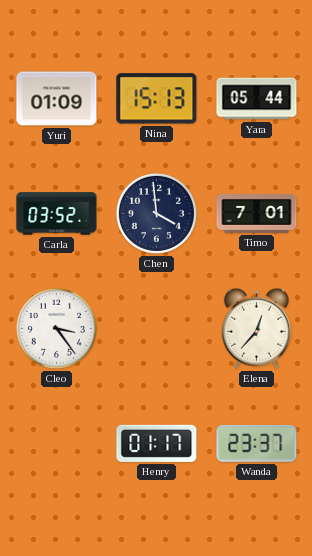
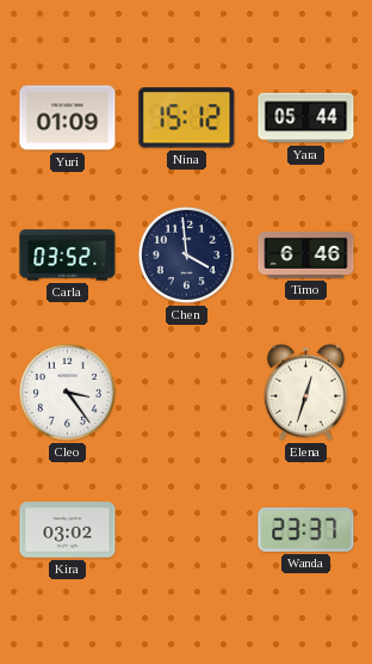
Nina: 15:13 -> 15:12 (187, 118)
Timo: 7:01 -> 6:46 (306, 256)
Elena: 12:37 -> 12:33 (305, 392)
Kira: none -> 03:02 (68, 530)
Henry: 01:17 -> none (157, 443)
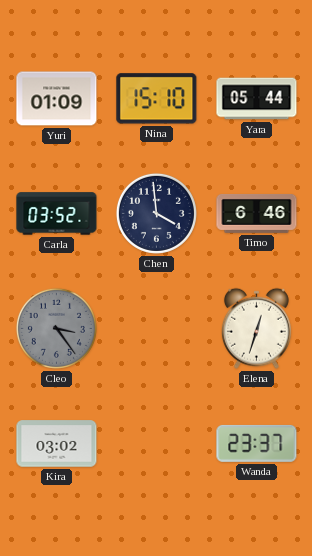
Nina: 15:12 -> 15:10 (157, 99)
Cleo dial: white -> grey (56, 328)
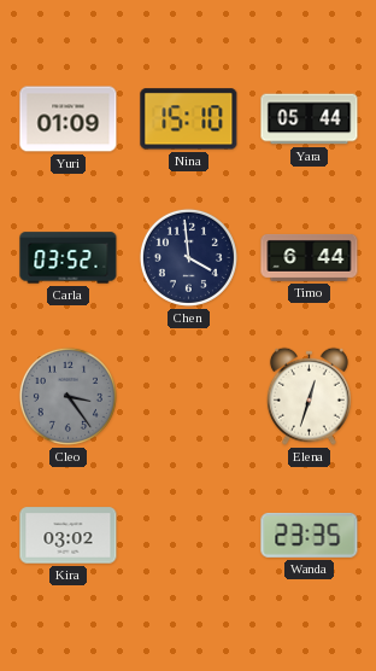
Timo: 6:46 -> 6:44 (310, 258)
Wanda: 23:37 -> 23:35 (310, 535)
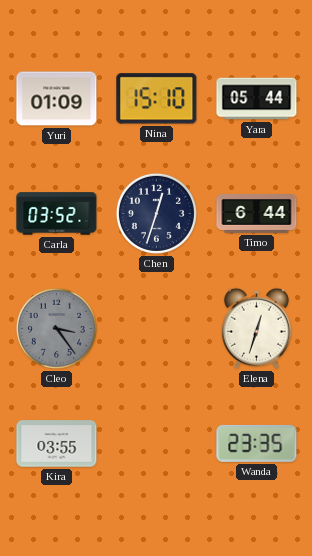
Chen: 3:59 -> 12:33 (156, 213)
Kira: 03:02 -> 03:55 (57, 444)
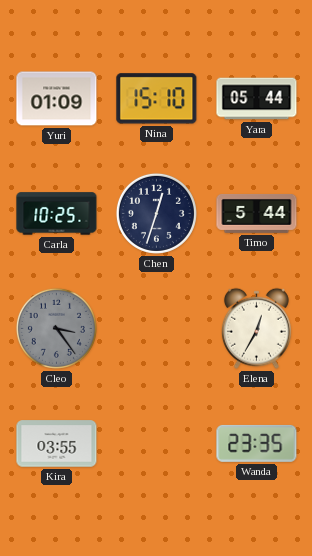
Carla: 03:52 -> 10:25 (57, 214)
Timo: 6:44 -> 5:44 (257, 214)
Elena: 12:33 -> 12:35 (256, 328)
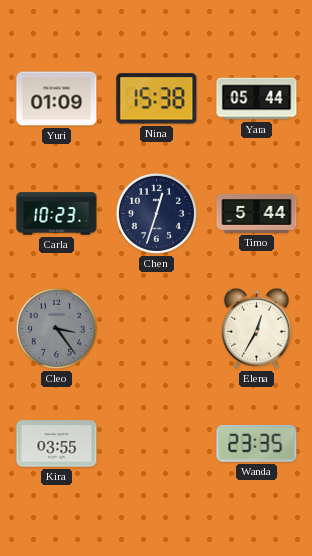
Nina: 15:10 -> 15:38 (157, 99)
Carla: 10:25 -> 10:23 (57, 214)
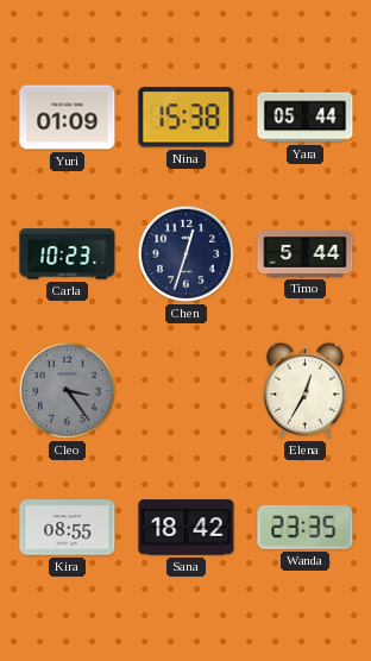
Kira: 03:55 -> 08:55 (68, 528)
Sana: none -> 18:42 (187, 528)
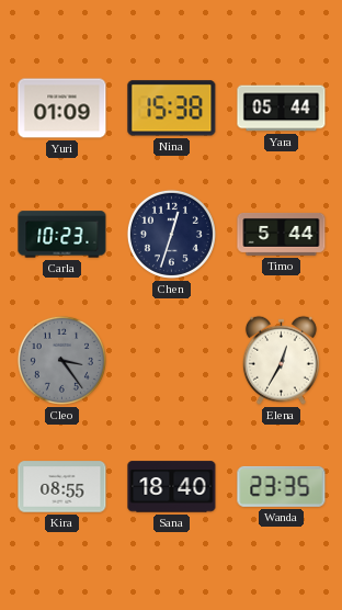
Sana: 18:42 -> 18:40 (172, 487)
